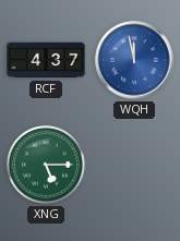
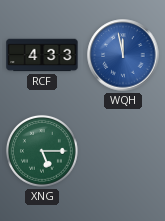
RCF: 4:37 -> 4:33 (42, 55)
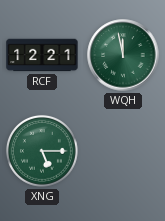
RCF: 4:33 -> 12:21 (42, 55)
WQH dial: blue -> green (123, 55)
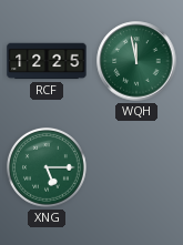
RCF: 12:21 -> 12:25 (47, 61)
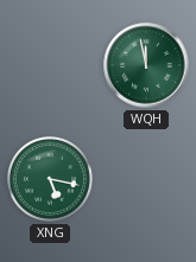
RCF: 12:25 -> none (47, 61)
XNG: 5:15 -> 5:17 (50, 179)
